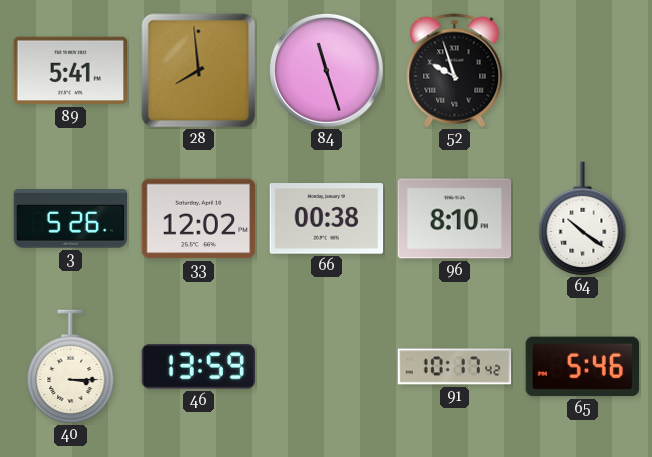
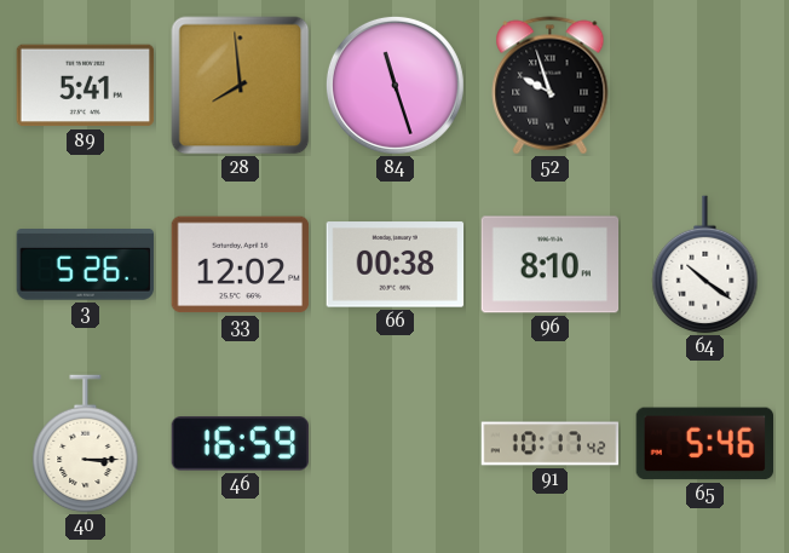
46: 13:59 -> 16:59 (240, 444)
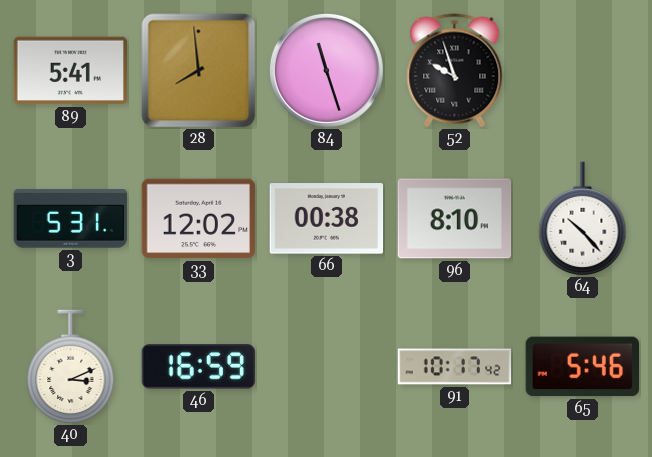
3: 5:26 -> 5:31 (71, 219)
64: 10:21 -> 10:23 (583, 219)
40: 3:15 -> 3:11 (71, 367)
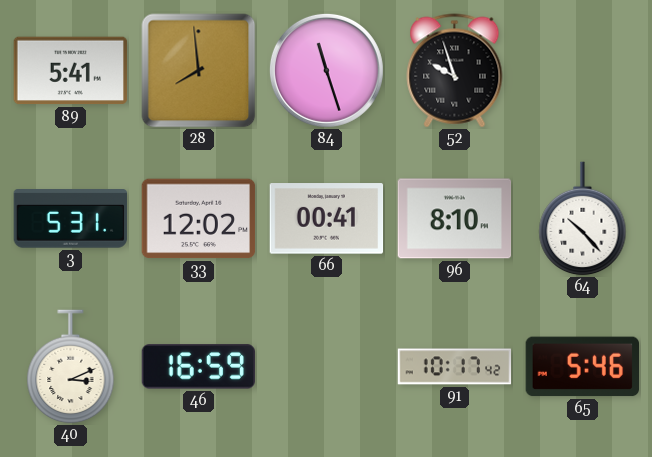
66: 00:38 -> 00:41 (327, 219)
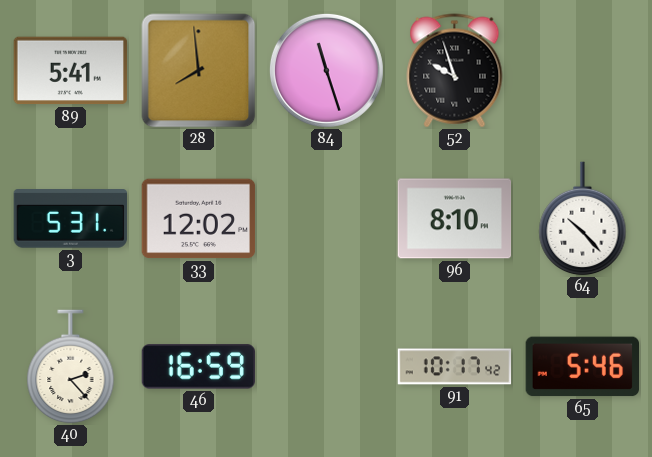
66: 00:41 -> none (327, 219)
40: 3:11 -> 2:23 (71, 367)
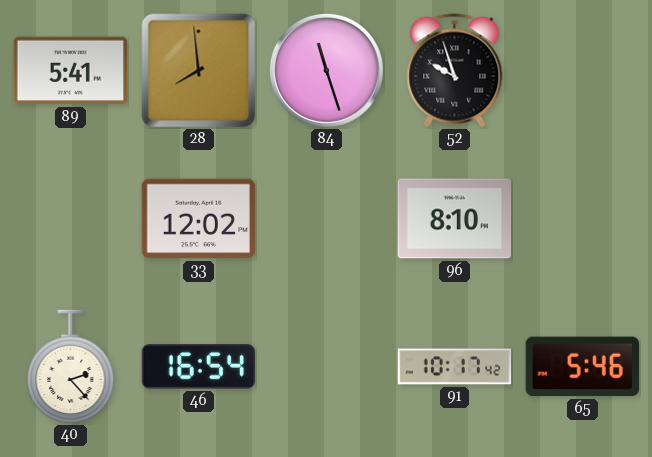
3: 5:31 -> none (71, 219)
64: 10:23 -> none (583, 219)
46: 16:59 -> 16:54 (198, 367)
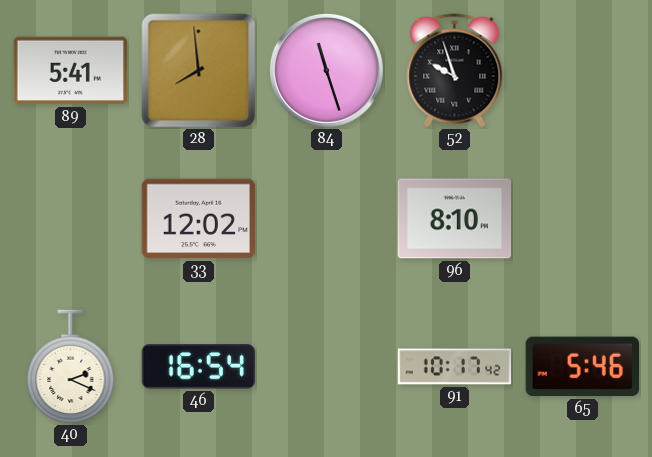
40: 2:23 -> 2:19 (71, 367)
